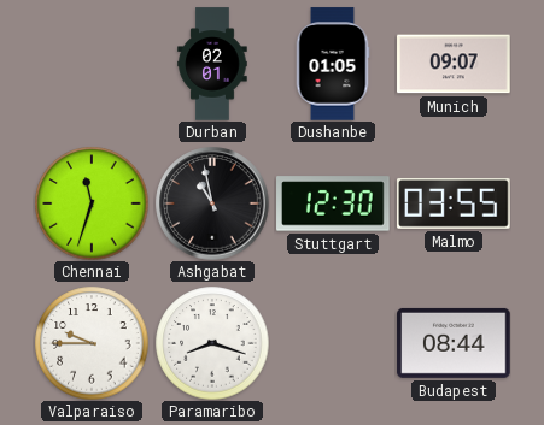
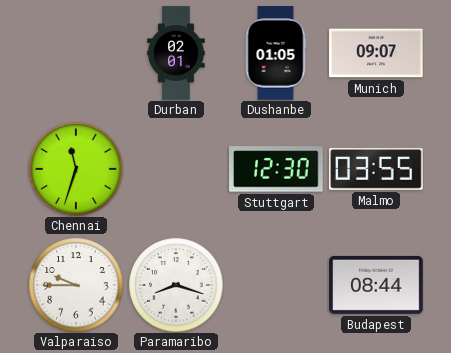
Ashgabat: 10:58 -> none (212, 203)
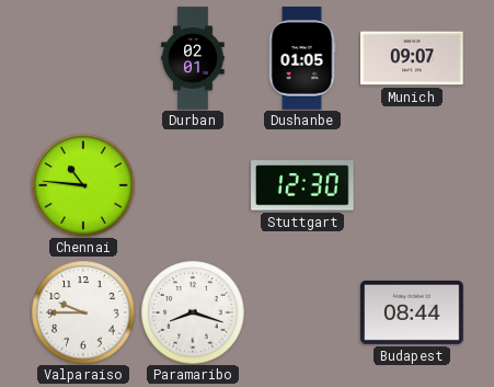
Chennai: 11:33 -> 10:46 (83, 185)
Malmo: 03:55 -> none (376, 169)
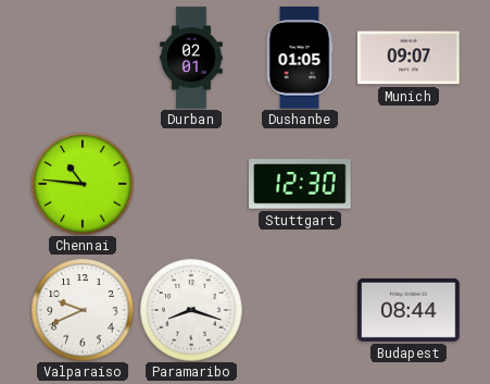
Valparaiso: 9:45 -> 9:41 (83, 310)
